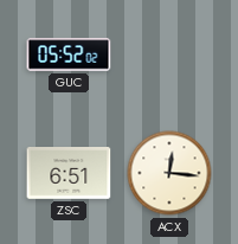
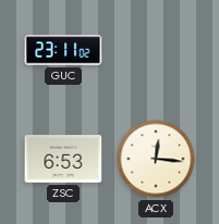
GUC: 05:52 -> 23:11 (63, 50)
ZSC: 6:51 -> 6:53 (63, 159)
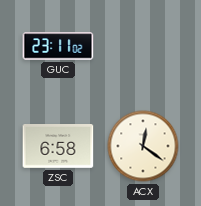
ZSC: 6:53 -> 6:58 (58, 146)
ACX: 12:16 -> 12:21 (143, 146)
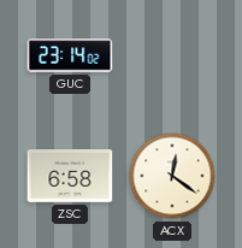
GUC: 23:11 -> 23:14 (70, 55)
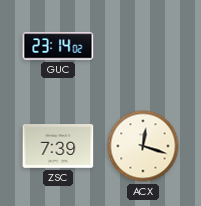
ZSC: 6:58 -> 7:39 (58, 146)
ACX: 12:21 -> 12:18 (143, 146)
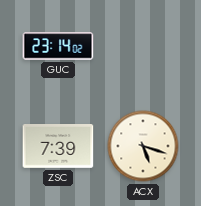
ACX: 12:18 -> 5:18 (143, 146)
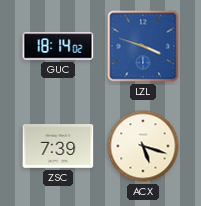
GUC: 23:14 -> 18:14 (58, 46)
LZL: none -> 3:48 (143, 46)
